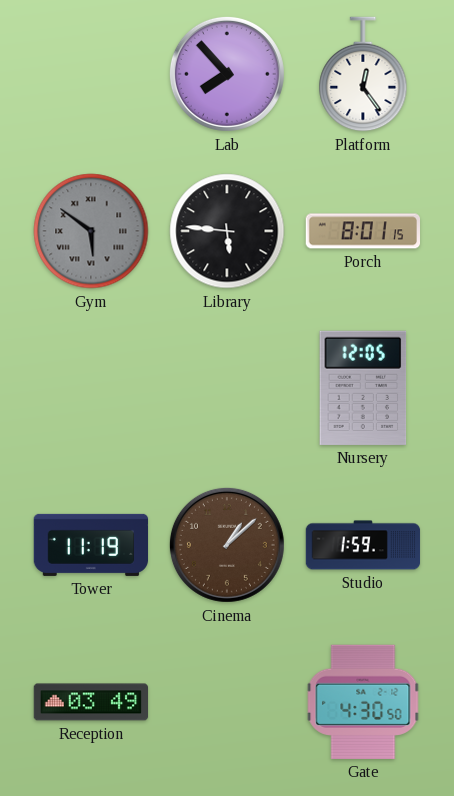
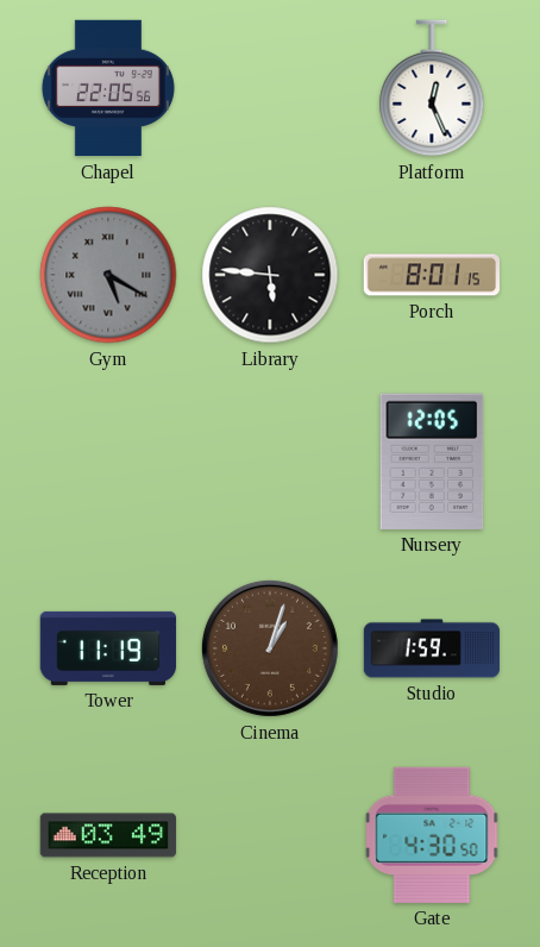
Chapel: none -> 22:05 (108, 88)
Lab: 7:53 -> none (227, 74)
Platform: 12:24 -> 12:26 (432, 88)
Gym: 5:51 -> 5:20 (108, 275)
Cinema: 1:08 -> 1:03 (270, 648)
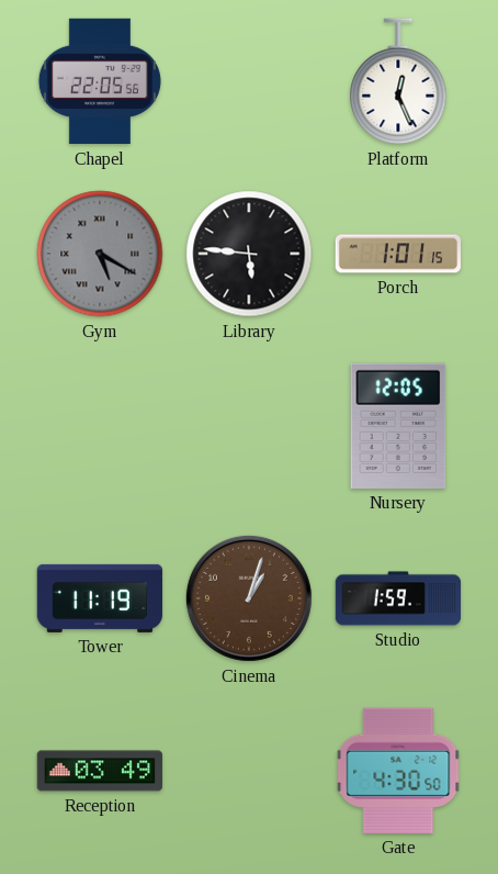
Porch: 8:01 -> 1:01 (398, 254)
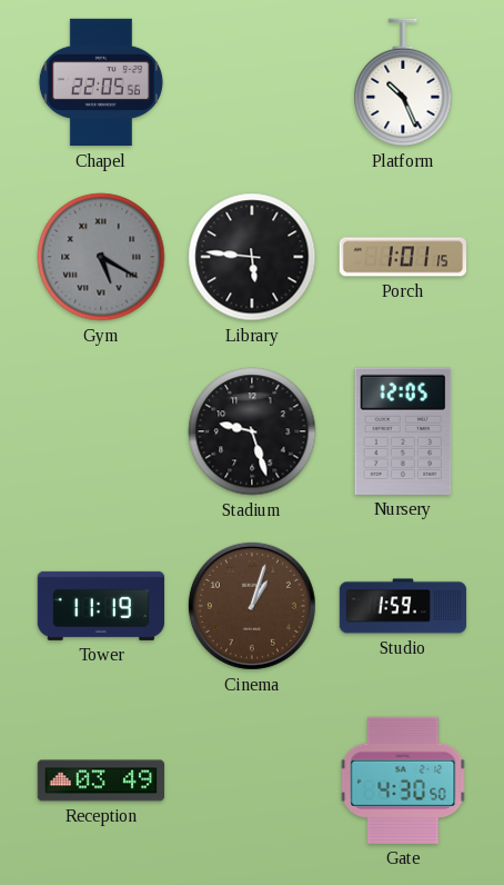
Platform: 12:26 -> 10:26 (403, 82)
Stadium: none -> 9:27 (252, 431)
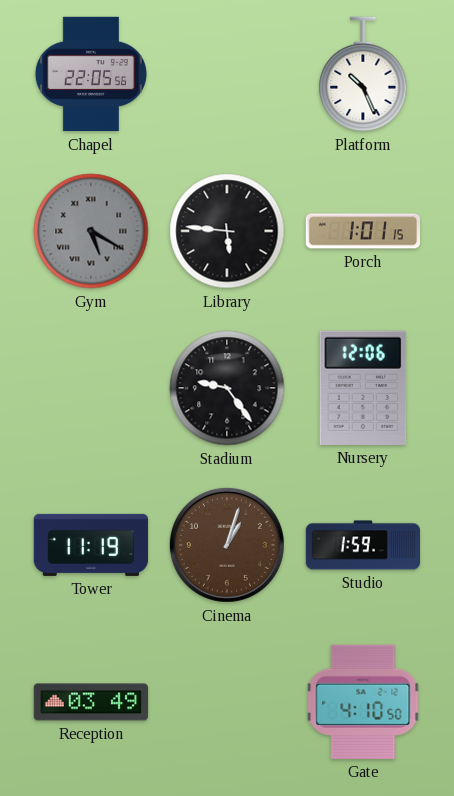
Stadium: 9:27 -> 9:24 (227, 388)
Nursery: 12:05 -> 12:06 (363, 388)
Gate: 4:30 -> 4:10 (363, 702)
